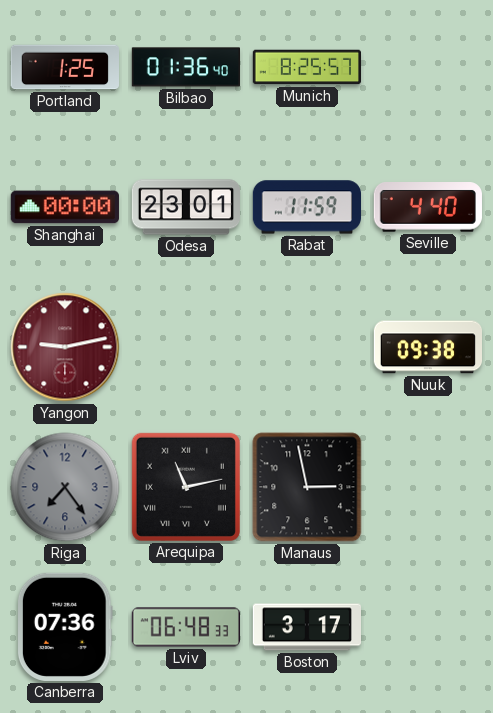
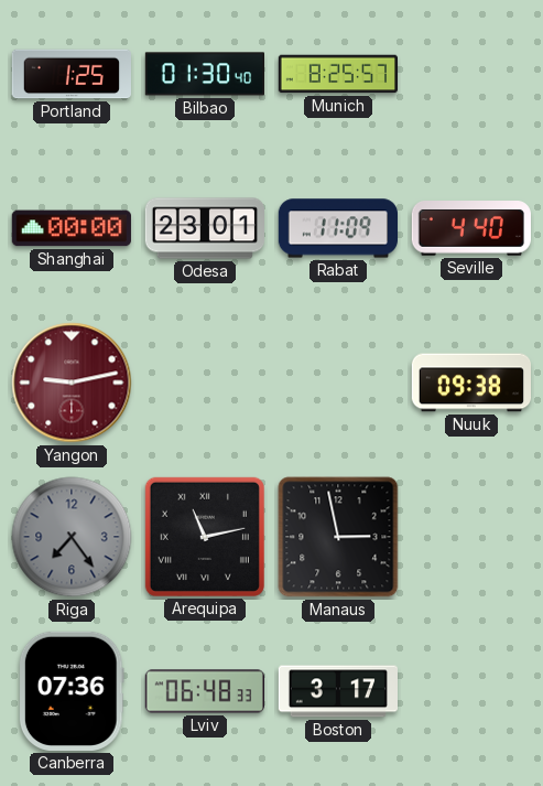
Bilbao: 01:36 -> 01:30 (204, 74)
Rabat: 11:59 -> 11:09 (337, 228)
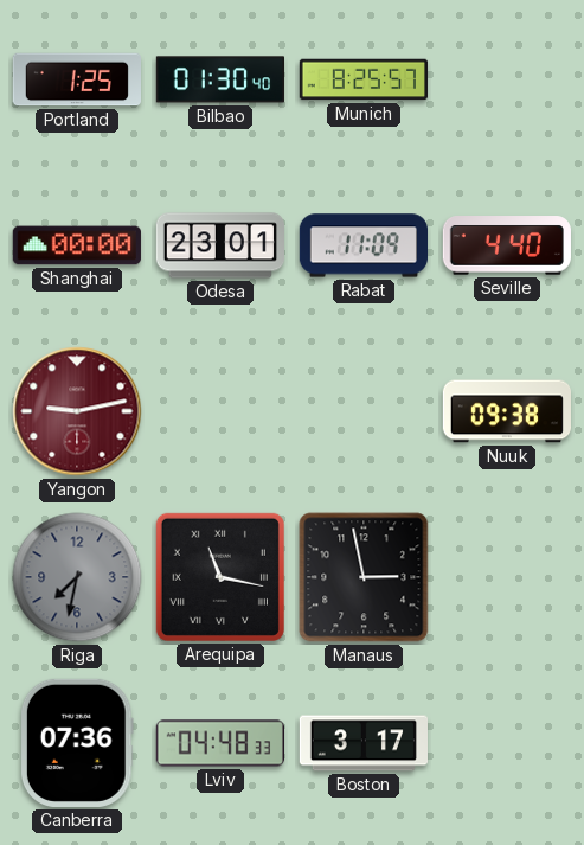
Riga: 7:24 -> 7:32 (77, 577)
Arequipa: 11:13 -> 11:17 (220, 577)
Lviv: 06:48 -> 04:48 (219, 743)
